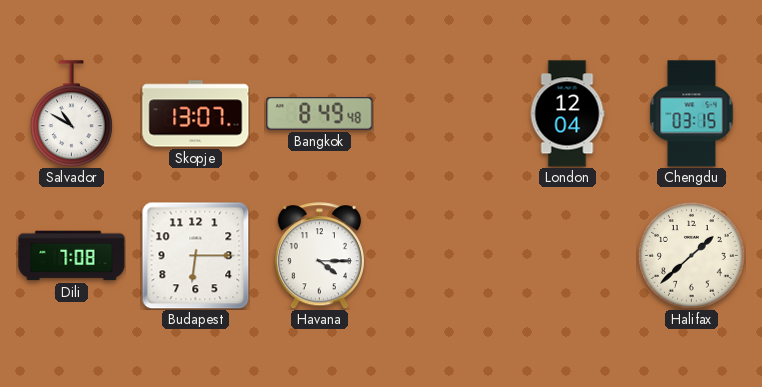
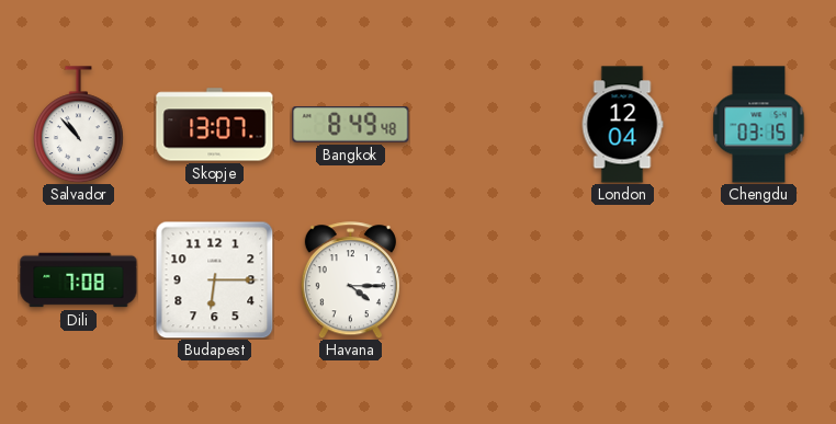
Salvador: 10:50 -> 10:53 (78, 125)
Halifax: 1:38 -> none (692, 256)
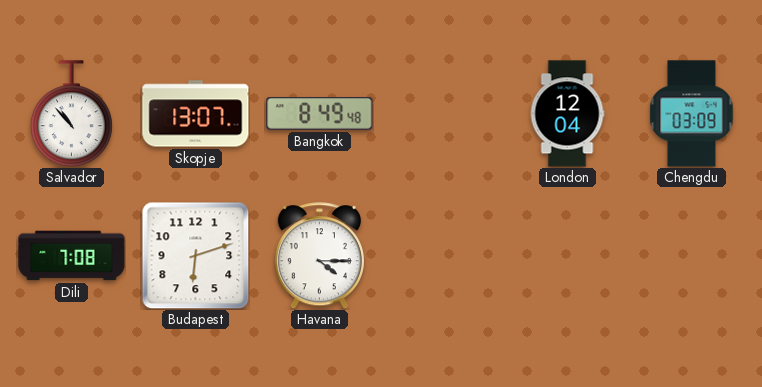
Chengdu: 03:15 -> 03:09 (692, 114)
Budapest: 6:15 -> 6:12 (195, 255)
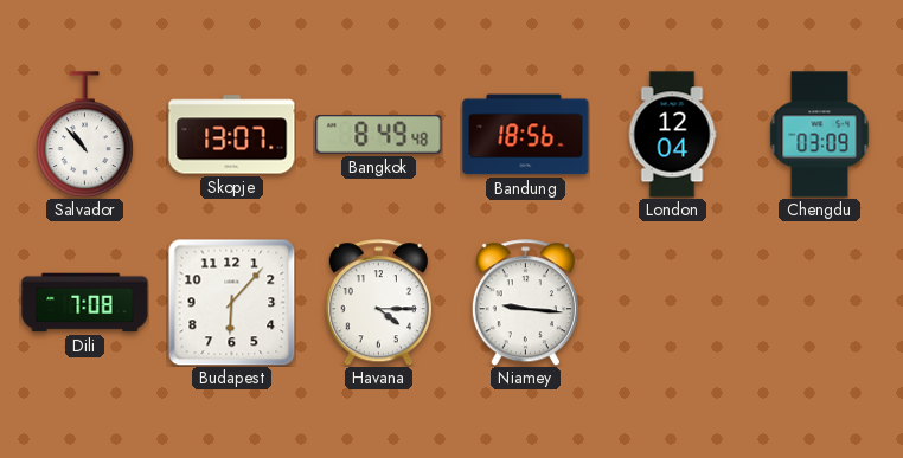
Bandung: none -> 18:56 (526, 135)
Budapest: 6:12 -> 6:07 (231, 302)
Niamey: none -> 9:16 (525, 303)
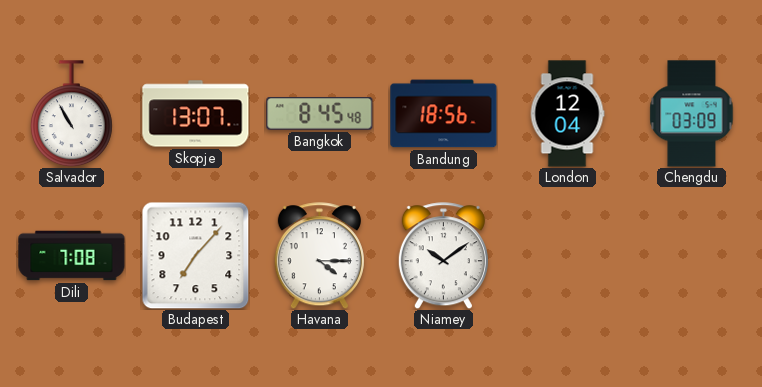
Salvador: 10:53 -> 10:55 (71, 114)
Bangkok: 8:49 -> 8:45 (320, 114)
Budapest: 6:07 -> 7:07 (195, 255)
Niamey: 9:16 -> 10:09 (443, 256)
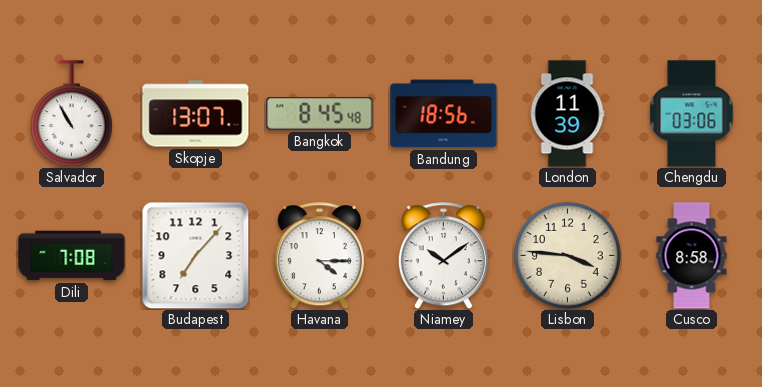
London: 12:04 -> 11:39 (567, 114)
Chengdu: 03:09 -> 03:06 (692, 114)
Lisbon: none -> 3:46 (568, 256)
Cusco: none -> 8:58 (692, 256)
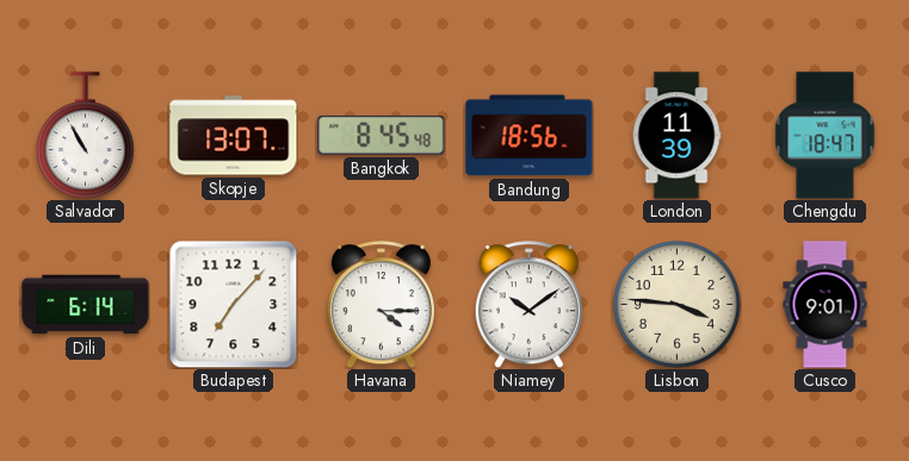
Chengdu: 03:06 -> 18:47 (825, 136)
Dili: 7:08 -> 6:14 (86, 305)
Cusco: 8:58 -> 9:01 (825, 305)
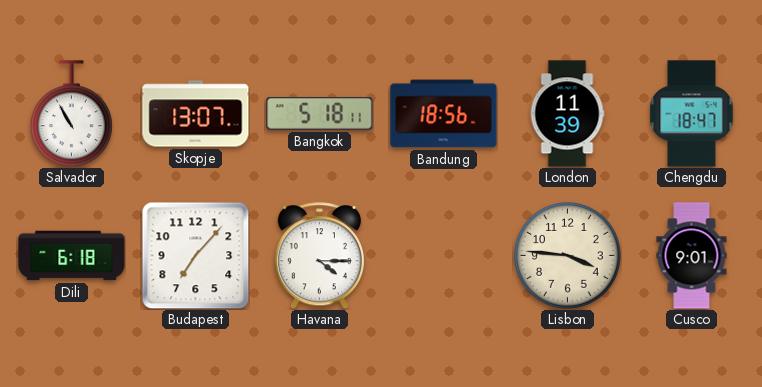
Bangkok: 8:45 -> 5:18 (320, 114)
Dili: 6:14 -> 6:18 (72, 256)
Niamey: 10:09 -> none (528, 305)
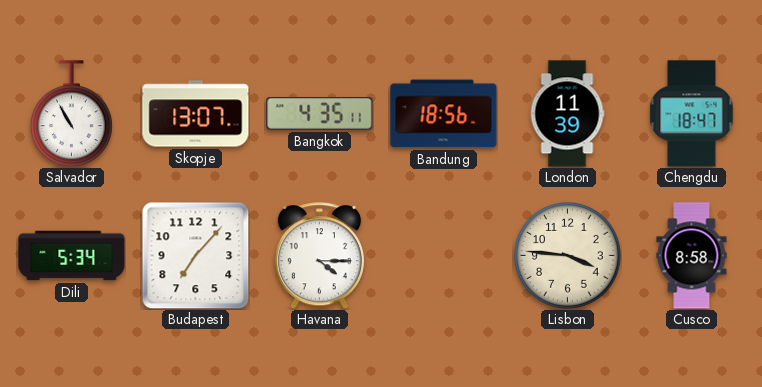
Bangkok: 5:18 -> 4:35 (320, 114)
Dili: 6:18 -> 5:34 (72, 256)
Cusco: 9:01 -> 8:58 (692, 256)
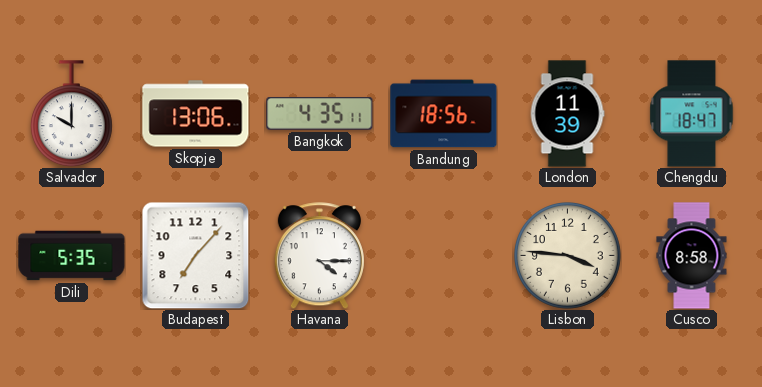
Salvador: 10:55 -> 10:00 (71, 114)
Skopje: 13:07 -> 13:06 (196, 114)
Dili: 5:34 -> 5:35 (72, 256)
